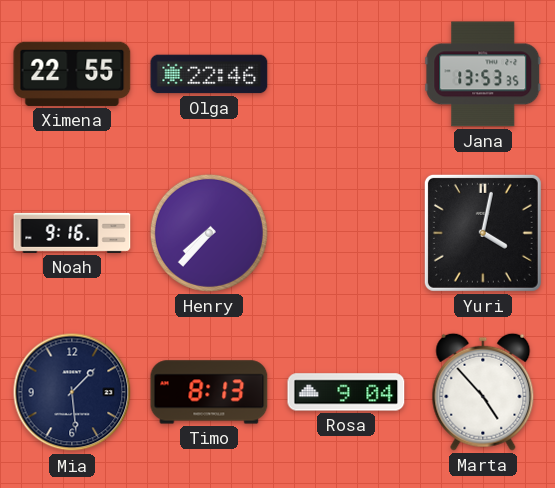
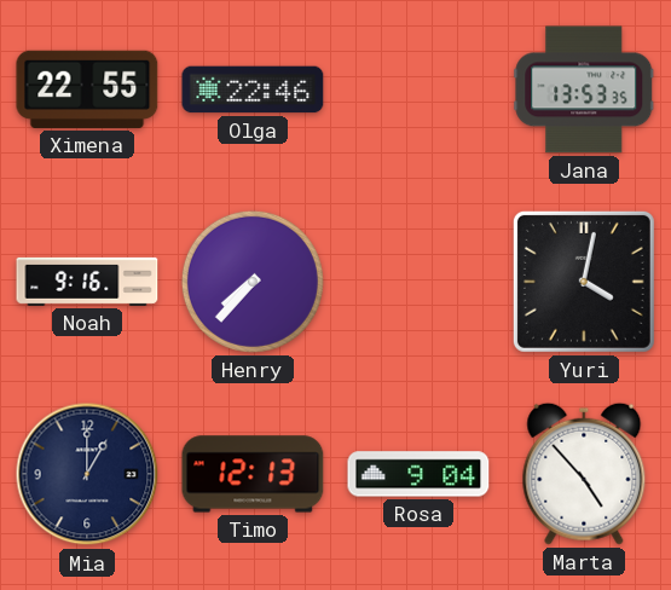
Mia: 1:29 -> 1:00 (87, 474)
Timo: 8:13 -> 12:13 (253, 474)
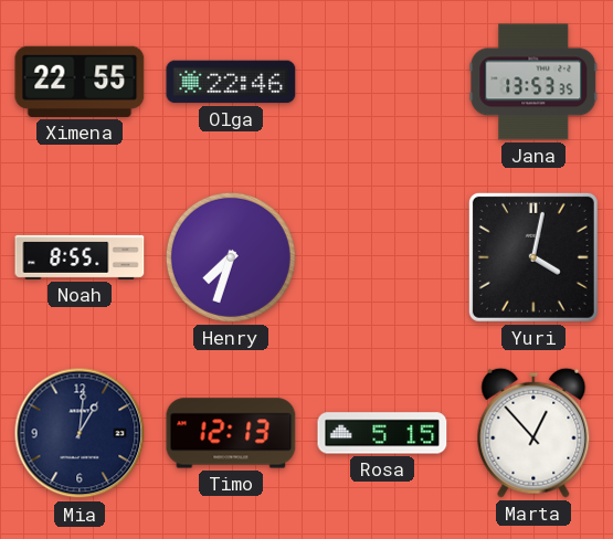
Noah: 9:16 -> 8:55 (80, 257)
Henry: 7:37 -> 7:33 (231, 257)
Mia: 1:00 -> 1:01 (80, 433)
Rosa: 9:04 -> 5:15 (382, 433)
Marta: 4:53 -> 12:53 (533, 433)
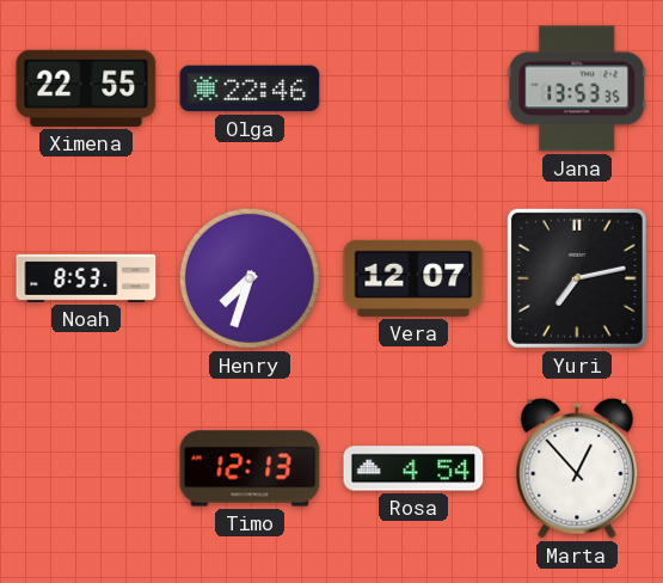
Noah: 8:55 -> 8:53 (86, 278)
Vera: none -> 12:07 (413, 278)
Yuri: 4:02 -> 7:13 (577, 278)
Mia: 1:01 -> none (80, 433)
Rosa: 5:15 -> 4:54 (413, 468)
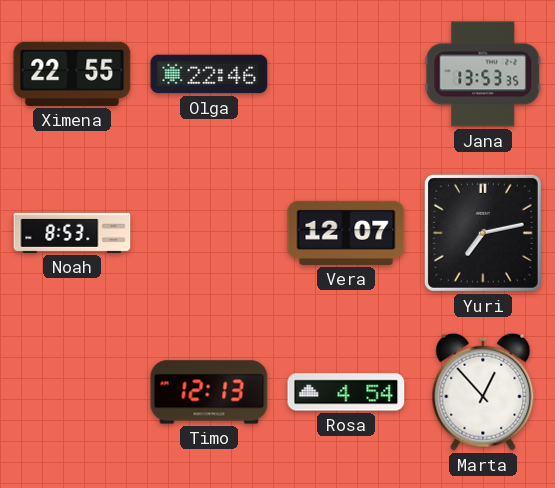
Henry: 7:33 -> none (250, 278)
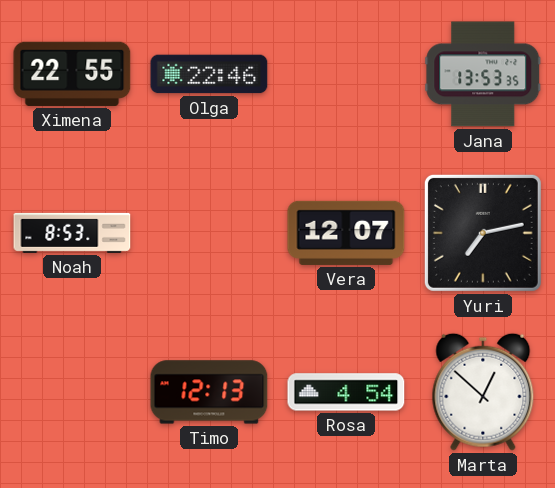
Marta: 12:53 -> 12:52 (483, 392)
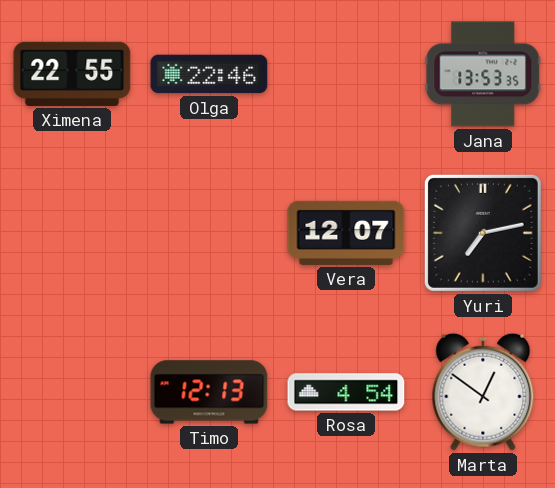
Noah: 8:53 -> none (72, 233)
Marta: 12:52 -> 12:51 (483, 392)
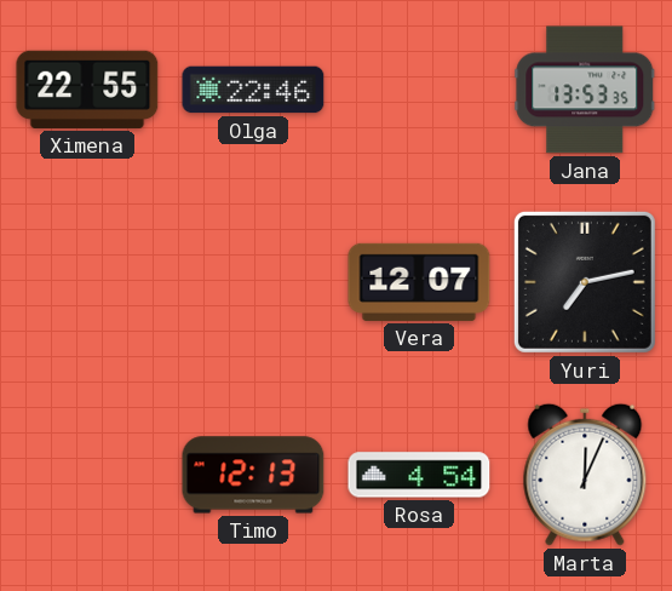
Marta: 12:51 -> 12:04 (585, 475)
